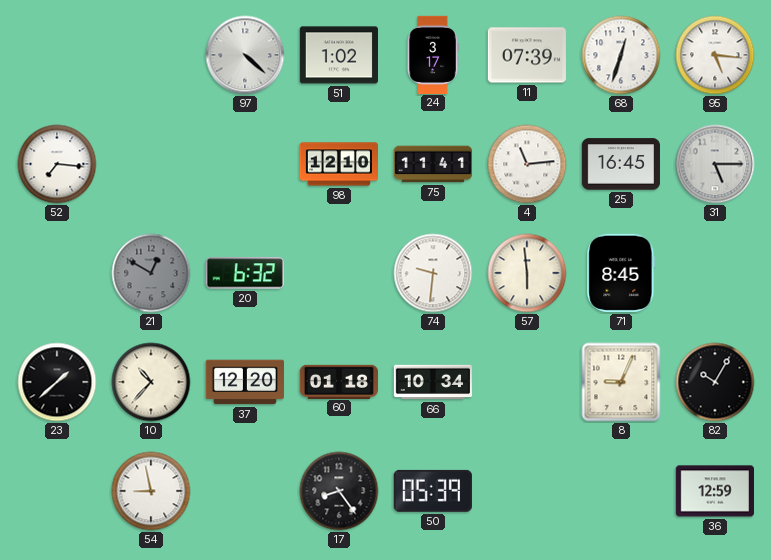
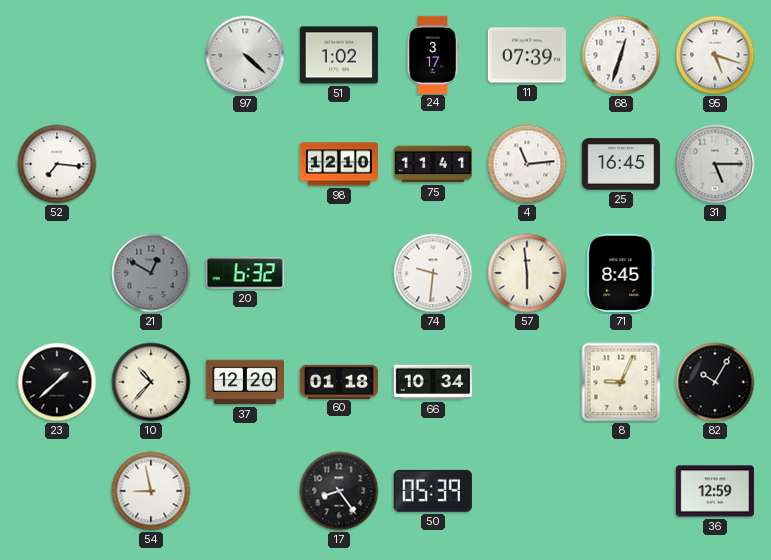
95: 5:16 -> 5:18 (715, 55)
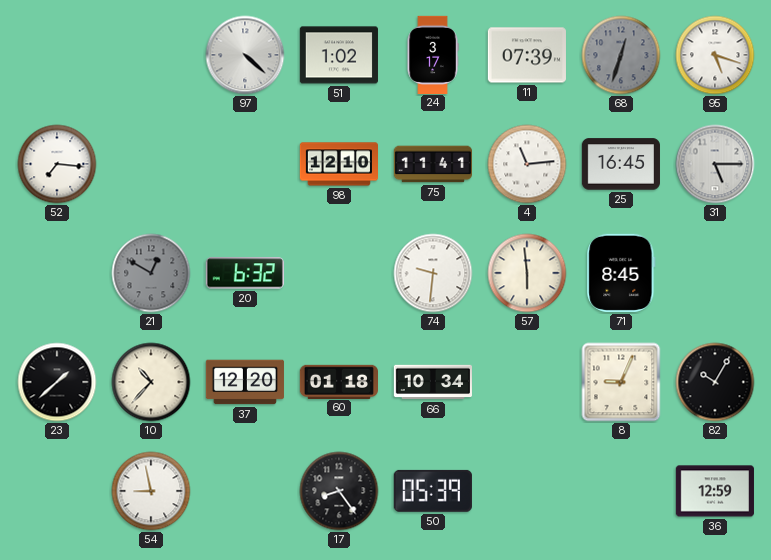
68 dial: white -> grey (621, 55)
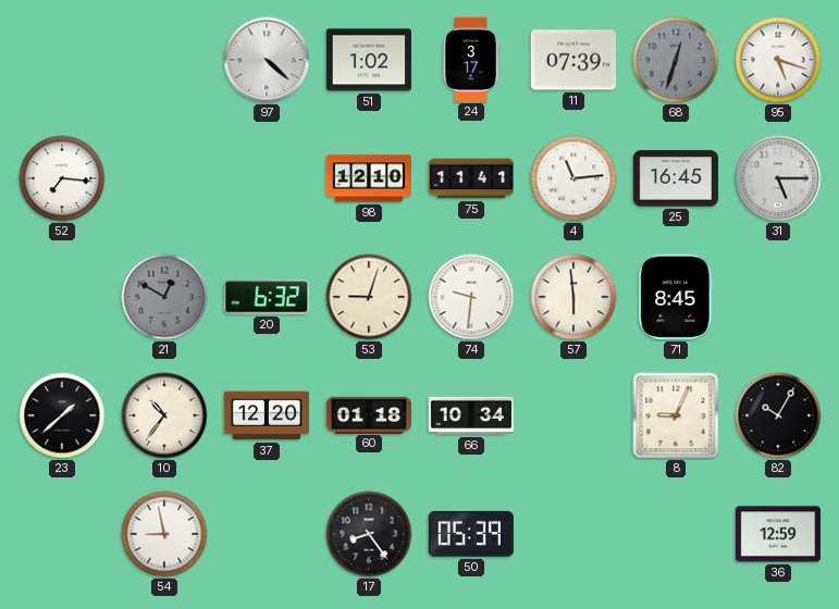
53: none -> 9:03 (369, 297)
10: 10:37 -> 10:36 (164, 415)
